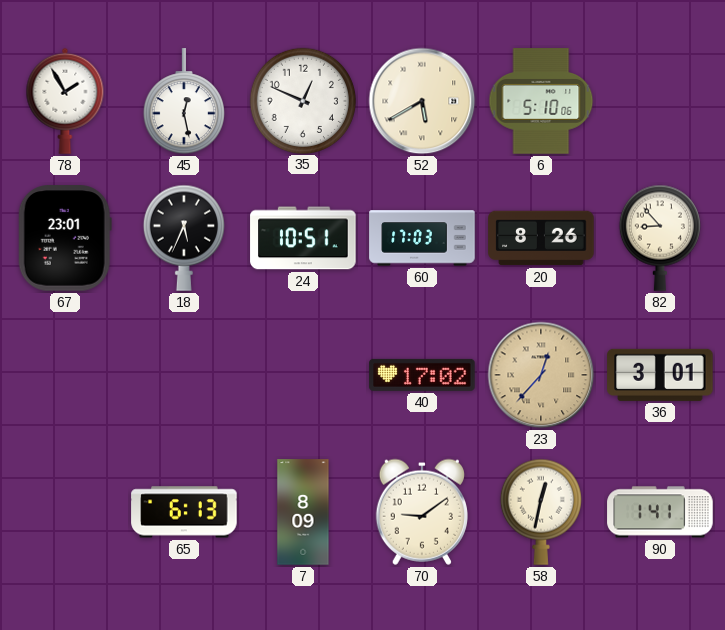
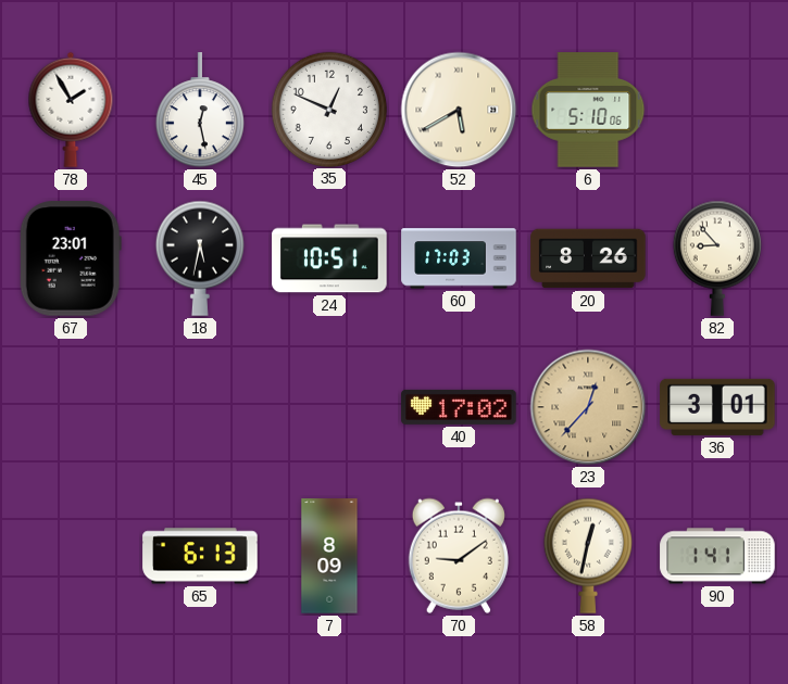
18: 5:34 -> 5:32 (200, 258)
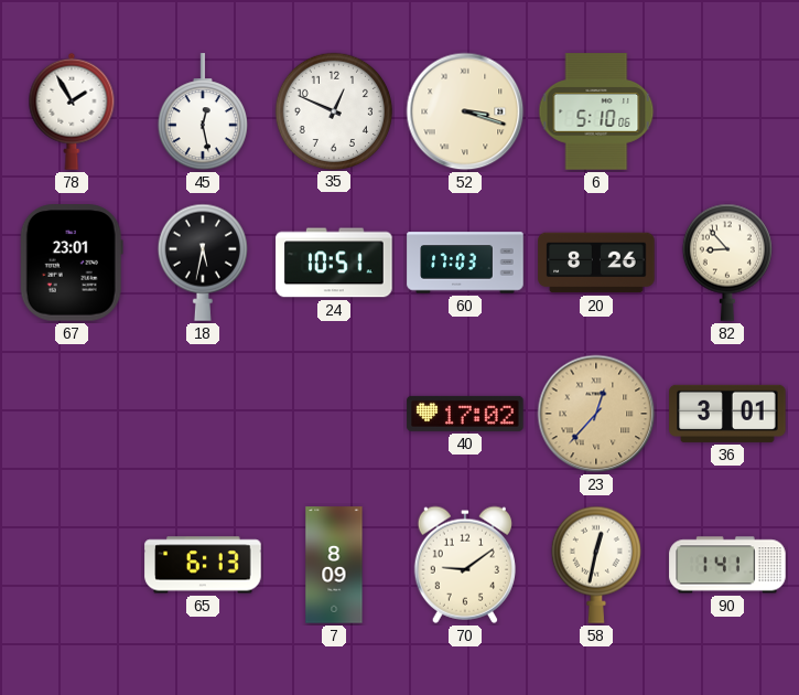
52: 5:40 -> 3:18 (465, 111)
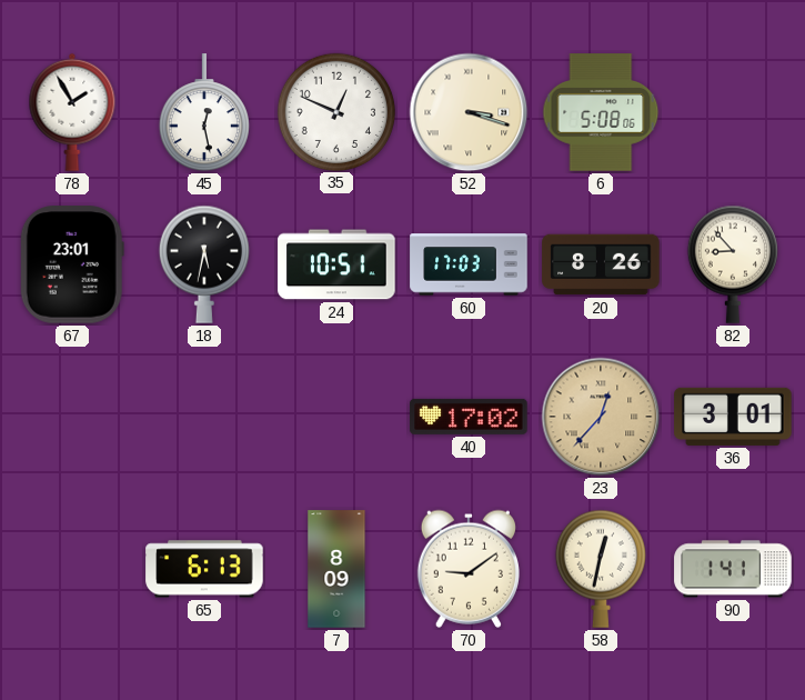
6: 5:10 -> 5:08 (601, 112)
